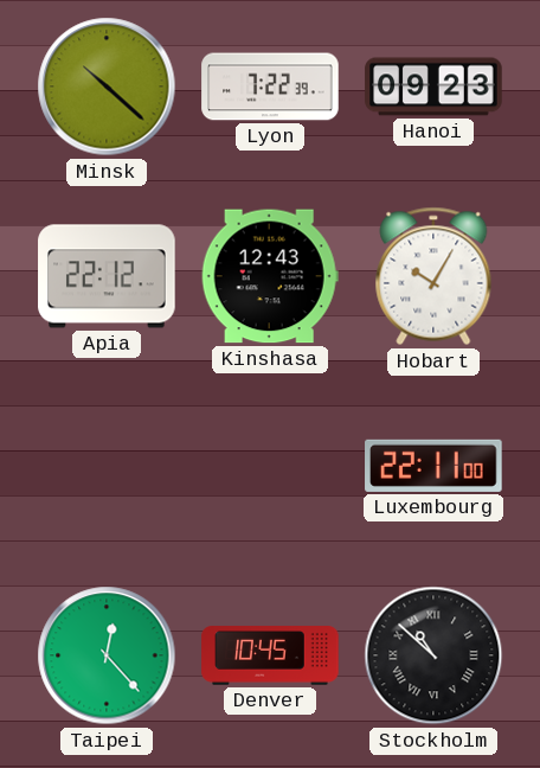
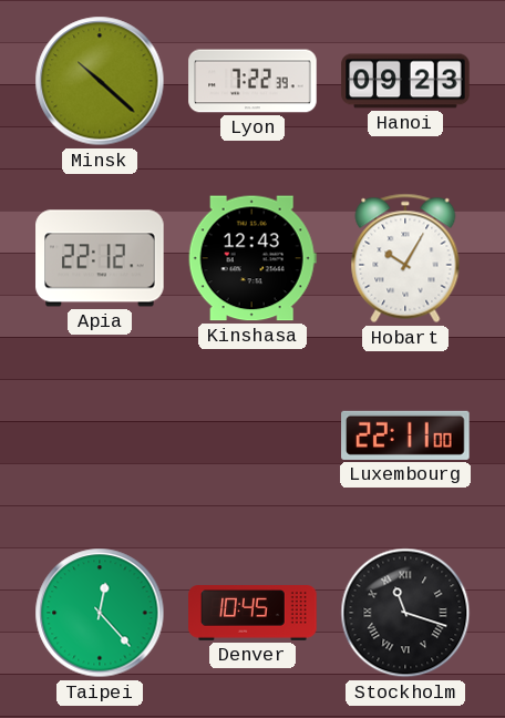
Stockholm: 10:52 -> 11:18 (405, 613)
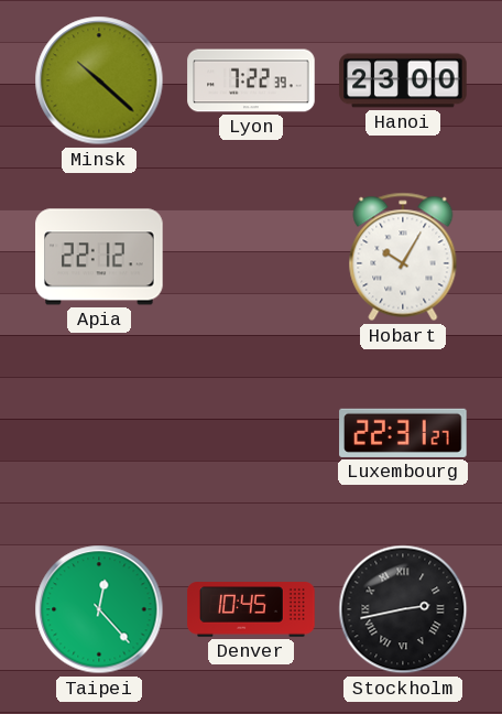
Hanoi: 09:23 -> 23:00 (403, 80)
Kinshasa: 12:43 -> none (252, 258)
Luxembourg: 22:11 -> 22:31 (403, 433)
Stockholm: 11:18 -> 2:43 (403, 609)
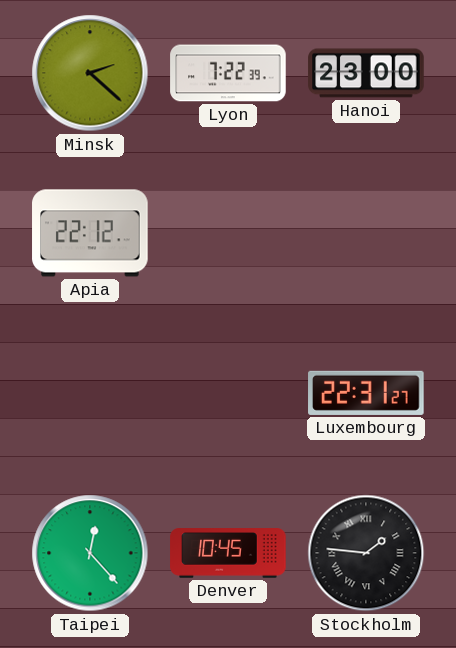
Minsk: 10:22 -> 2:22 (90, 73)
Hobart: 10:05 -> none (403, 257)
Stockholm: 2:43 -> 1:46 (366, 553)
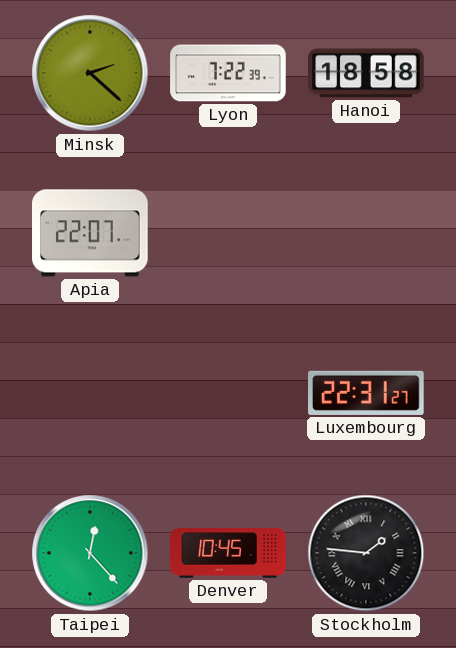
Hanoi: 23:00 -> 18:58 (366, 73)
Apia: 22:12 -> 22:07 (90, 233)
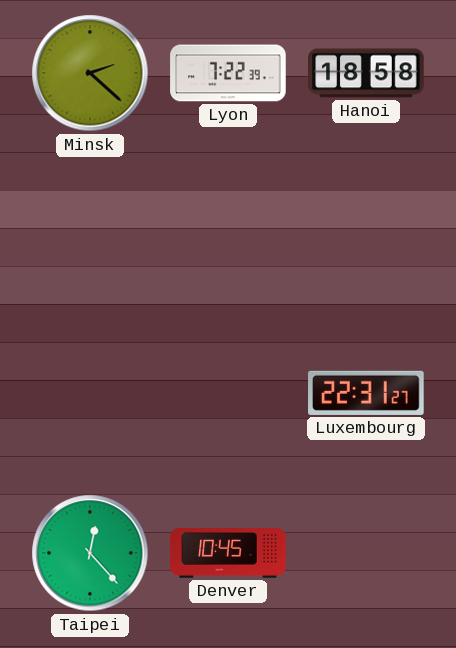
Apia: 22:07 -> none (90, 233)
Stockholm: 1:46 -> none (366, 553)
